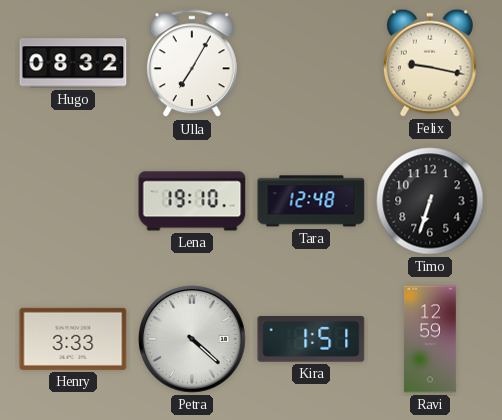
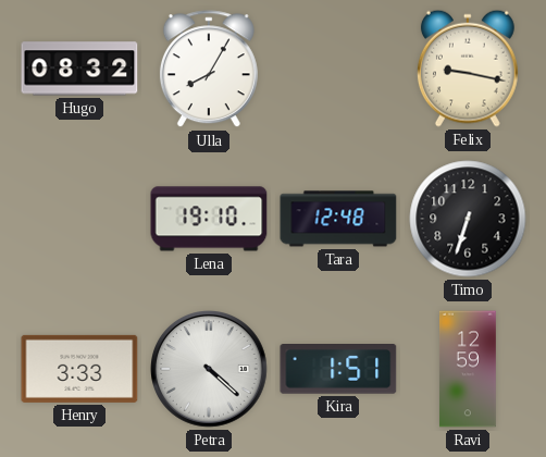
Ulla: 7:05 -> 8:05 (209, 70)
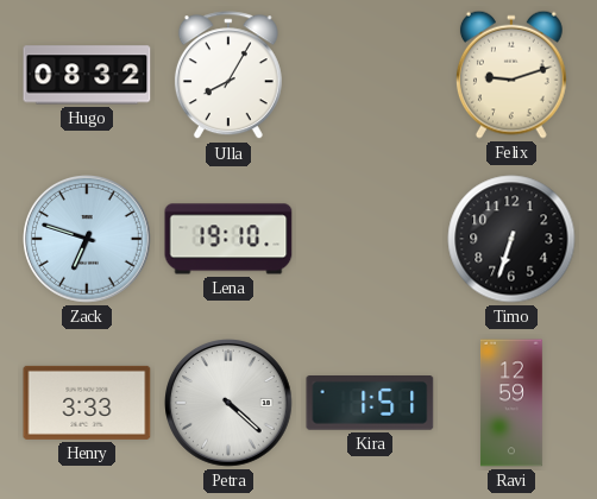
Felix: 9:17 -> 9:12 (511, 75)
Zack: none -> 6:48 (88, 240)
Tara: 12:48 -> none (338, 219)
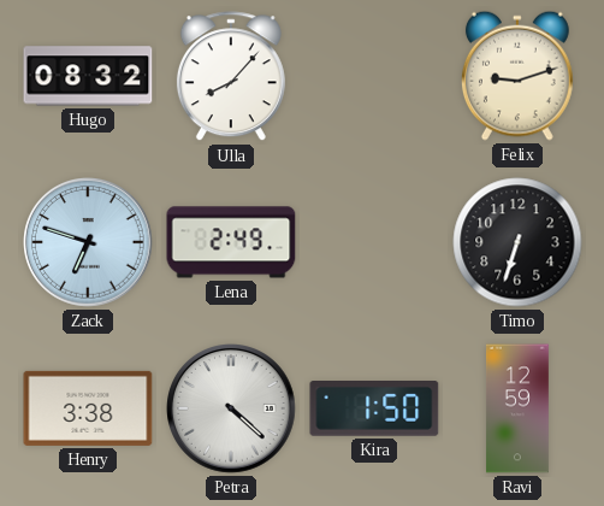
Ulla: 8:05 -> 8:07 (231, 77)
Lena: 19:10 -> 2:49 (231, 242)
Henry: 3:33 -> 3:38 (88, 408)
Kira: 1:51 -> 1:50 (374, 410)
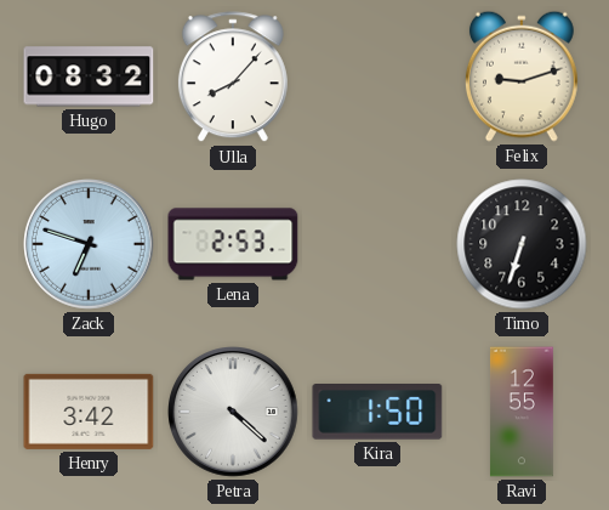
Lena: 2:49 -> 2:53 (233, 244)
Henry: 3:38 -> 3:42 (89, 412)
Ravi: 12:59 -> 12:55 (522, 412)
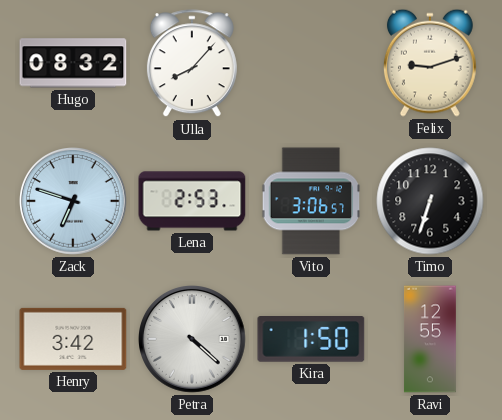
Vito: none -> 3:06 (311, 201)
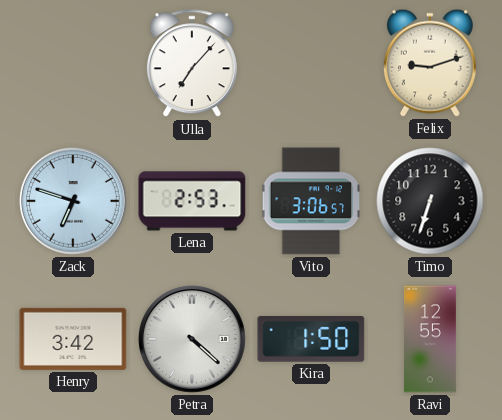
Hugo: 08:32 -> none (73, 63)
Ulla: 8:07 -> 7:07 (192, 64)
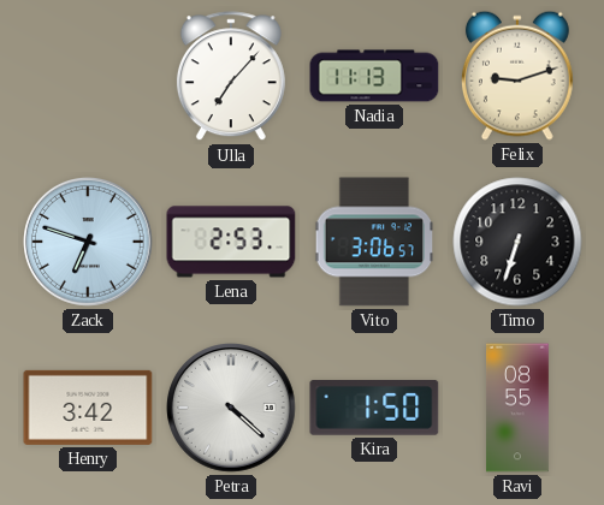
Nadia: none -> 11:13 (374, 76)
Ravi: 12:55 -> 08:55 (517, 408)
